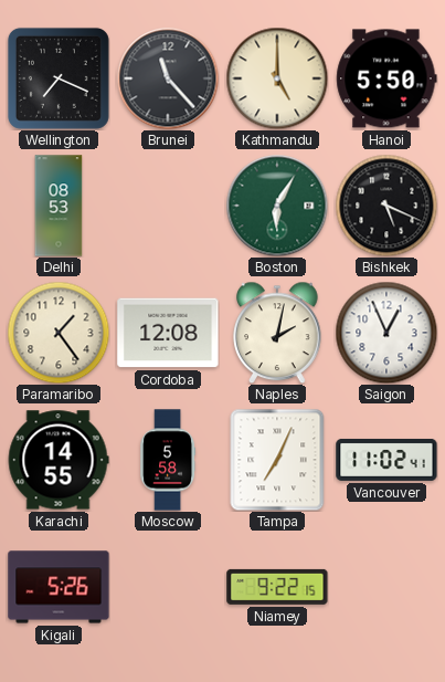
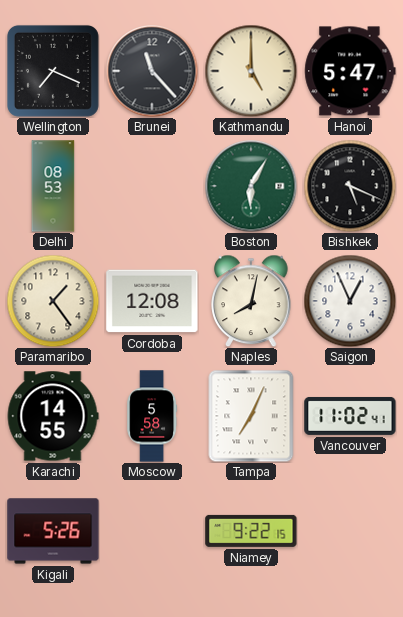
Hanoi: 5:50 -> 5:47 (350, 71)
Naples: 2:02 -> 8:02 (251, 301)
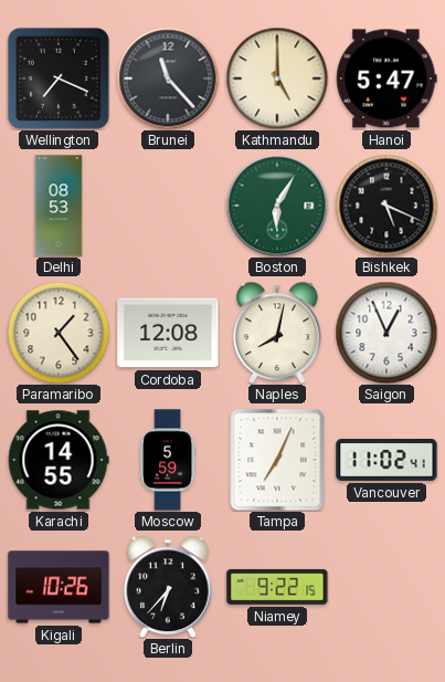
Moscow: 5:58 -> 5:59 (168, 460)
Kigali: 5:26 -> 10:26 (59, 587)
Berlin: none -> 6:37 (168, 587)
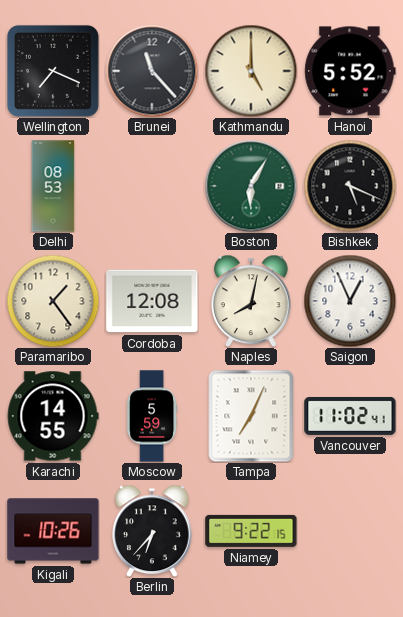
Hanoi: 5:47 -> 5:52 (350, 71)
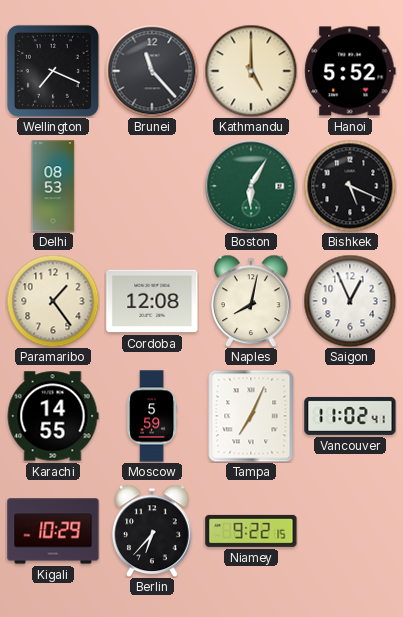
Kigali: 10:26 -> 10:29 (53, 531)
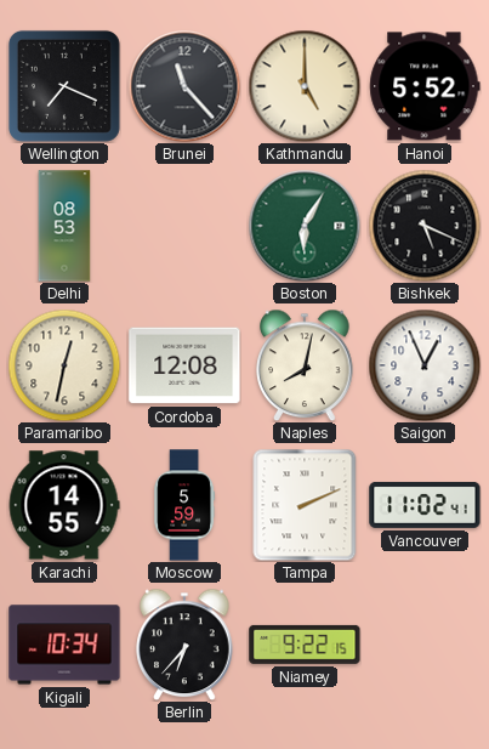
Paramaribo: 1:24 -> 12:32 (64, 365)
Tampa: 7:04 -> 2:11 (305, 505)
Kigali: 10:29 -> 10:34 (64, 645)
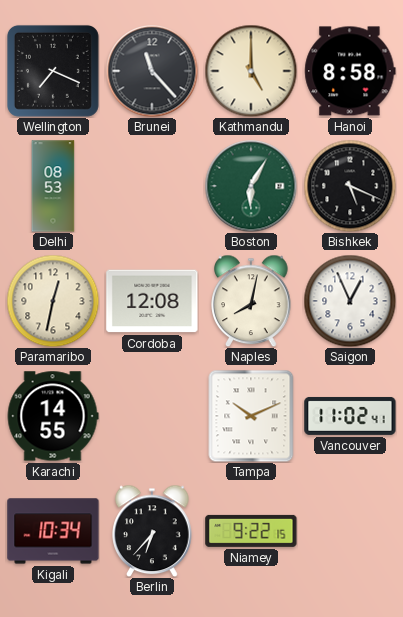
Hanoi: 5:52 -> 8:58 (350, 71)
Moscow: 5:59 -> none (184, 505)
Tampa: 2:11 -> 10:11 (251, 416)
